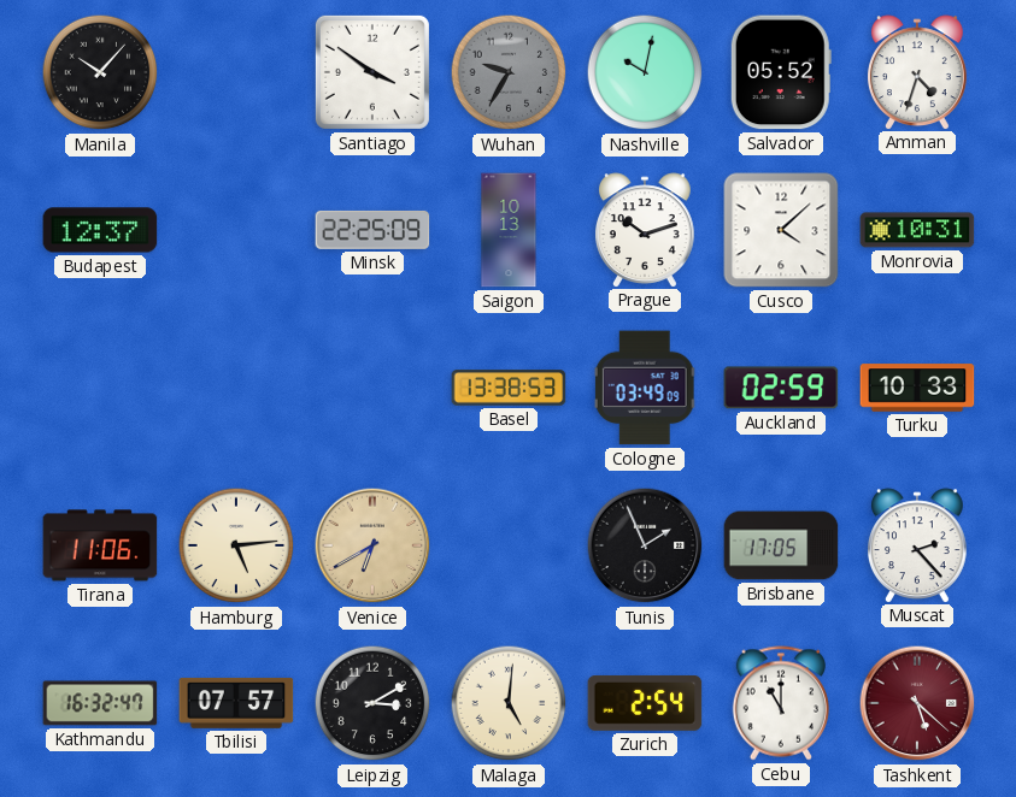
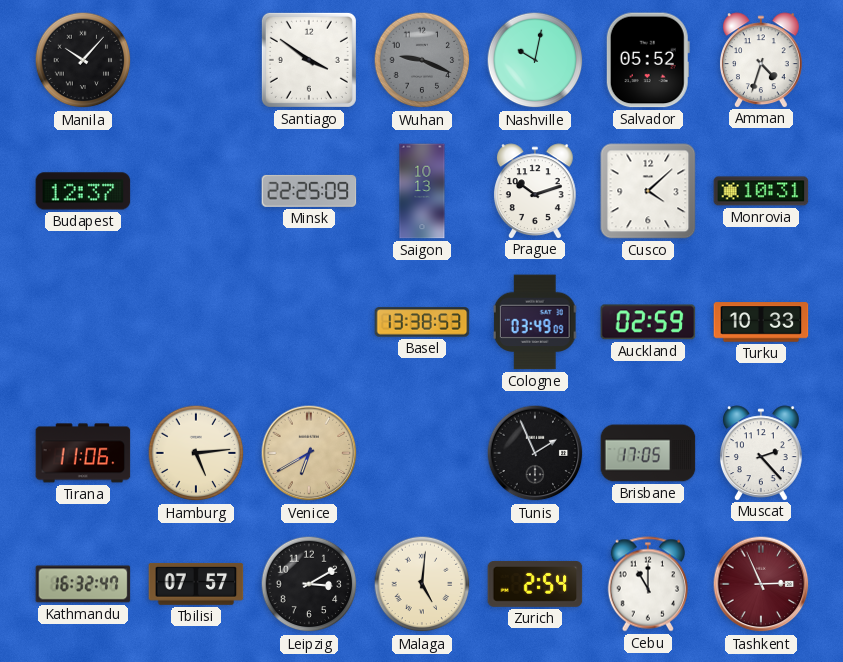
Wuhan: 9:35 -> 9:19 (422, 60)
Tashkent: 5:22 -> 2:56 (761, 584)
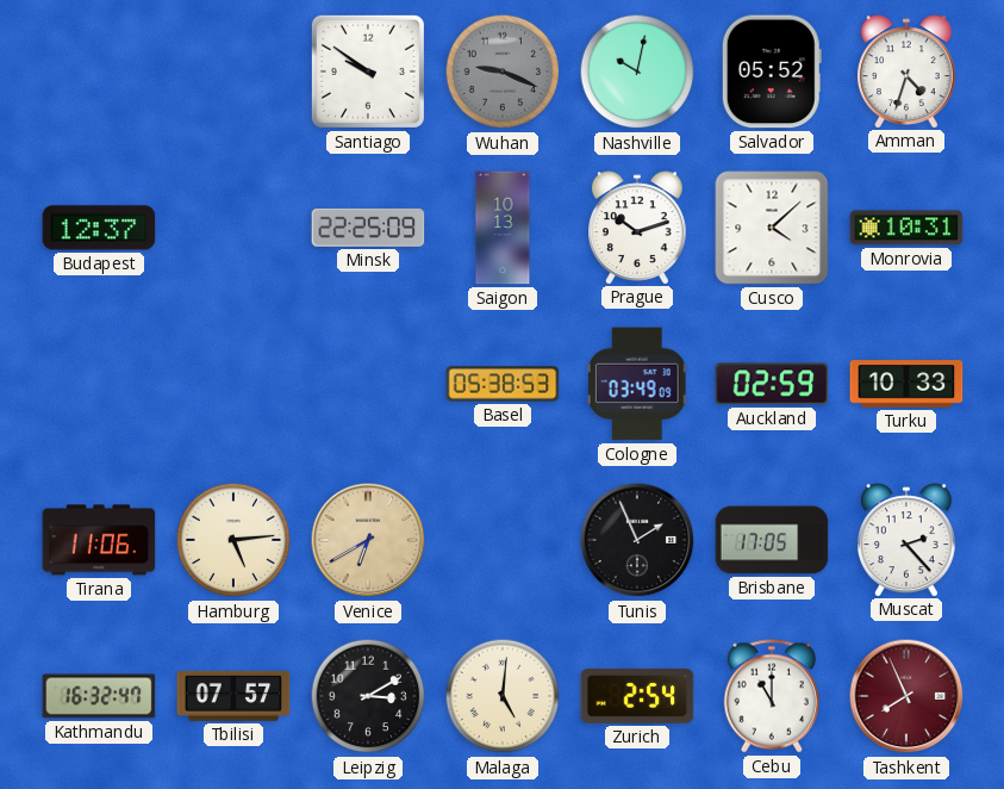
Manila: 10:07 -> none (83, 60)
Santiago: 3:51 -> 9:51 (368, 72)
Basel: 13:38 -> 05:38 (503, 384)
Tashkent: 2:56 -> 7:56 (906, 696)
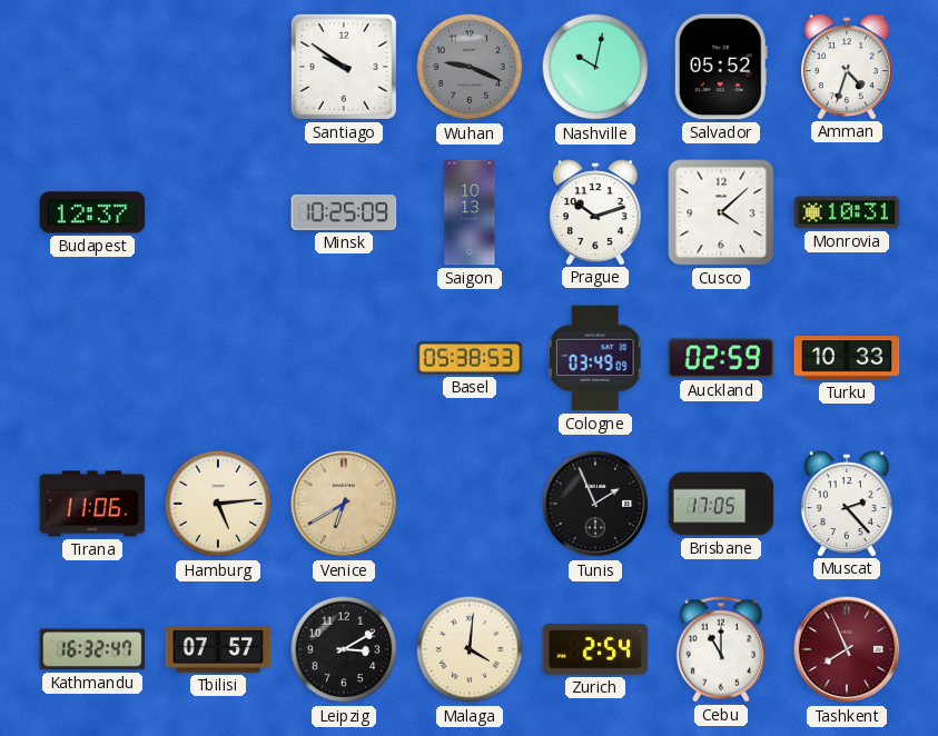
Minsk: 22:25 -> 10:25 (344, 212)
Malaga: 5:01 -> 4:01 (470, 649)
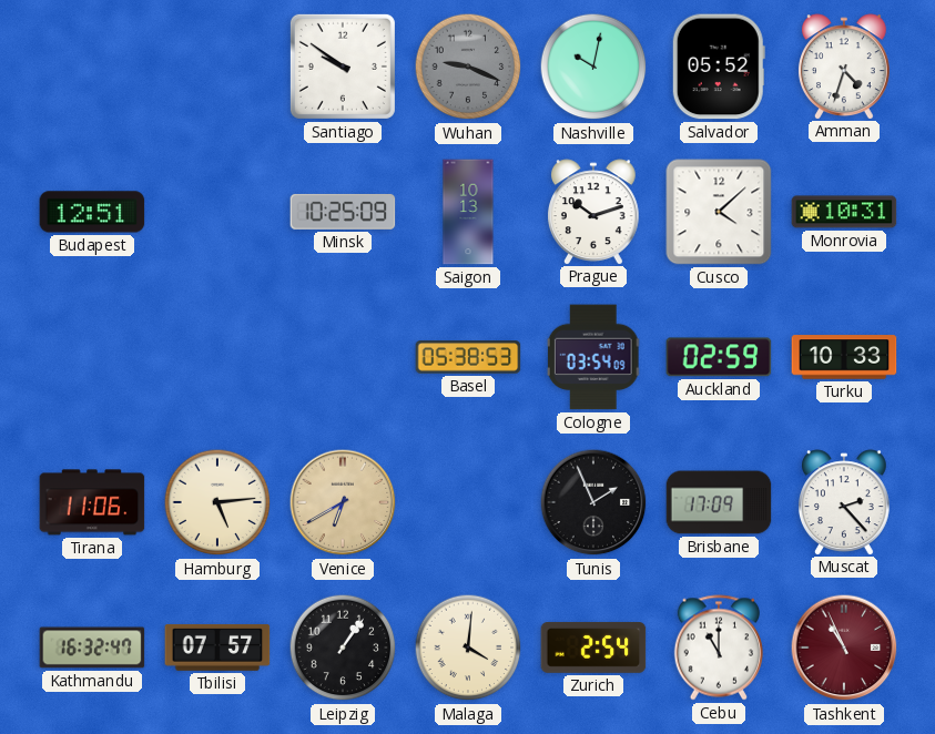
Budapest: 12:37 -> 12:51 (92, 212)
Cologne: 03:49 -> 03:54 (593, 357)
Brisbane: 17:05 -> 17:09 (719, 502)
Leipzig: 3:10 -> 1:06 (343, 648)
Tashkent: 7:56 -> 10:56 (844, 648)
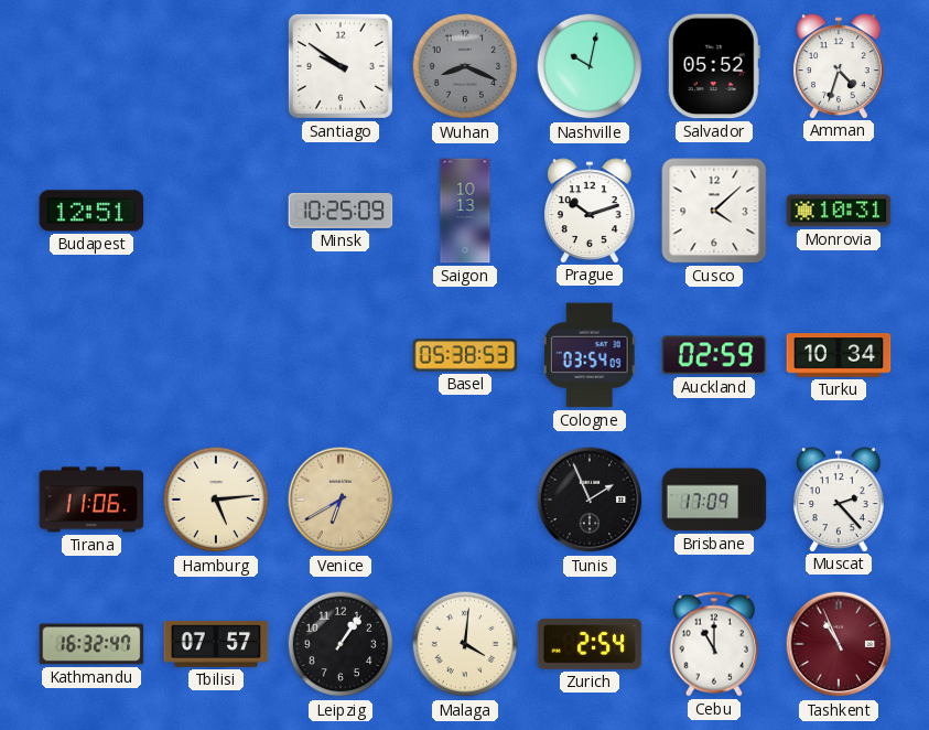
Wuhan: 9:19 -> 8:19 (465, 66)
Turku: 10:33 -> 10:34 (839, 355)
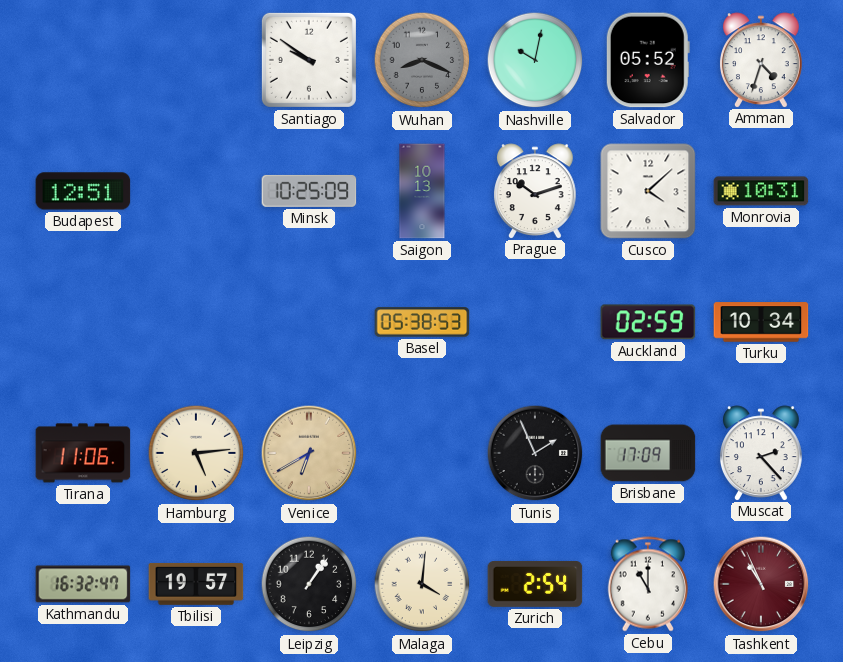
Cologne: 03:54 -> none (590, 355)
Tbilisi: 07:57 -> 19:57 (196, 584)
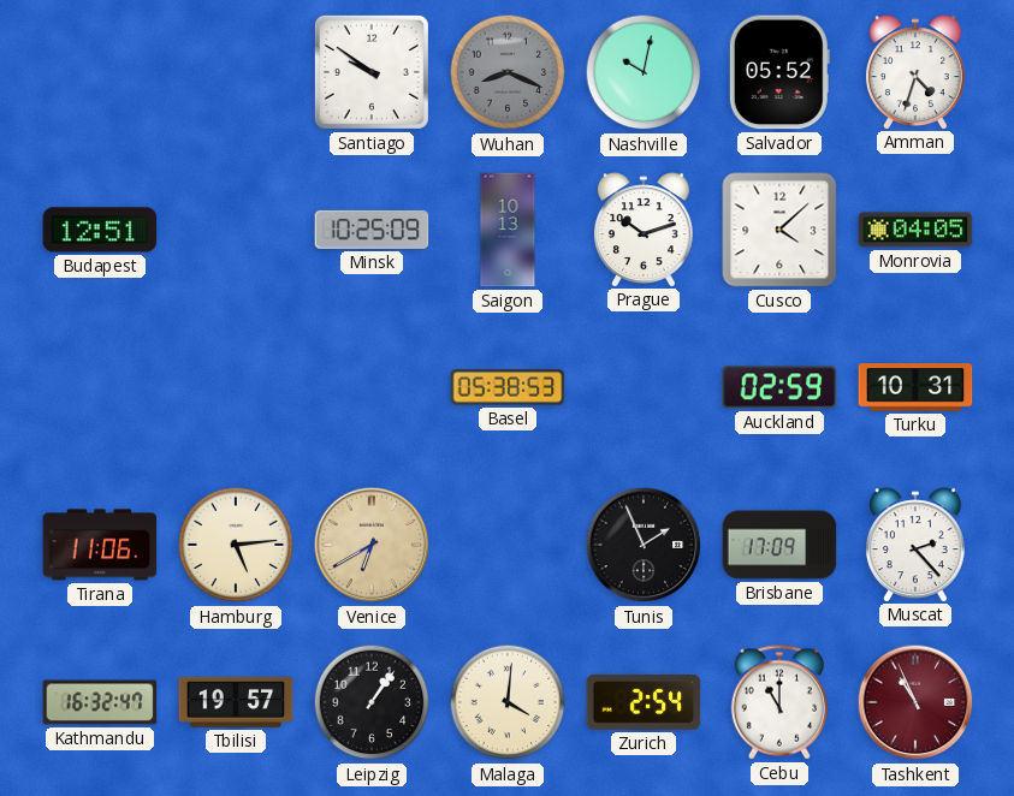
Monrovia: 10:31 -> 04:05 (915, 230)
Turku: 10:34 -> 10:31 (915, 387)
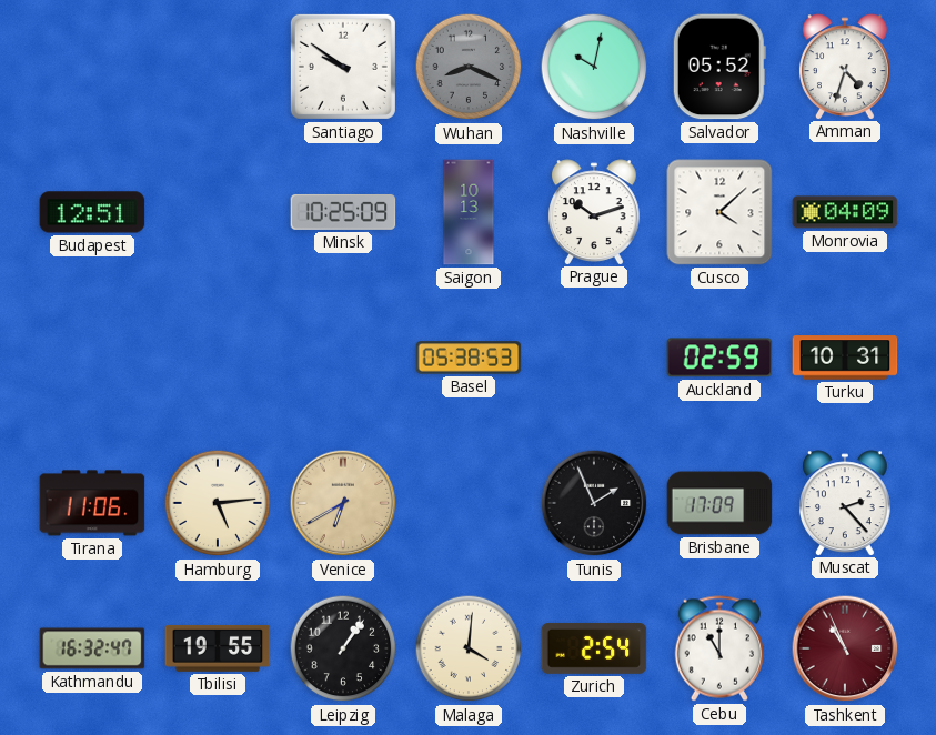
Monrovia: 04:05 -> 04:09 (845, 212)
Tbilisi: 19:57 -> 19:55 (218, 648)
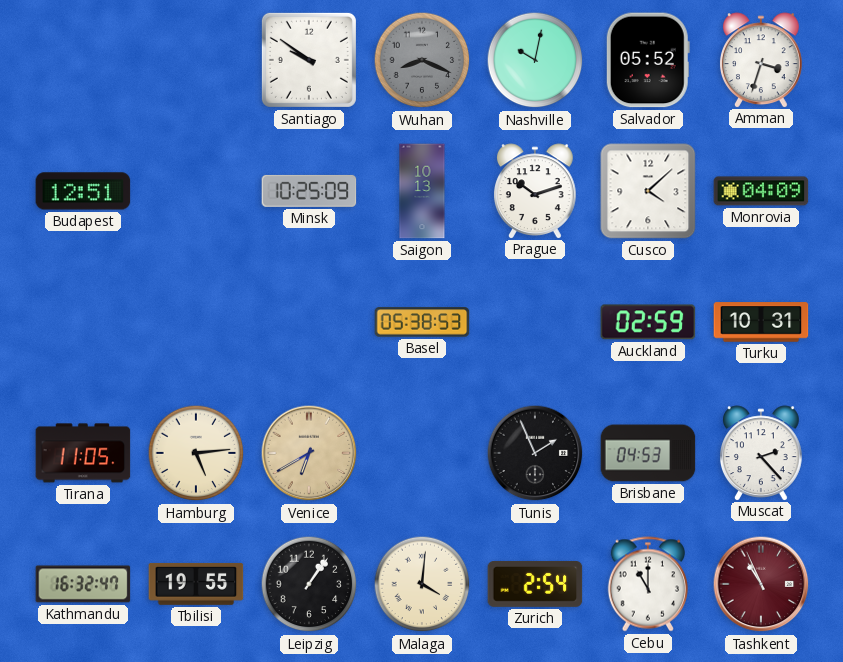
Amman: 4:33 -> 3:33 (761, 60)
Tirana: 11:06 -> 11:05 (83, 453)
Brisbane: 17:09 -> 04:53 (648, 453)
